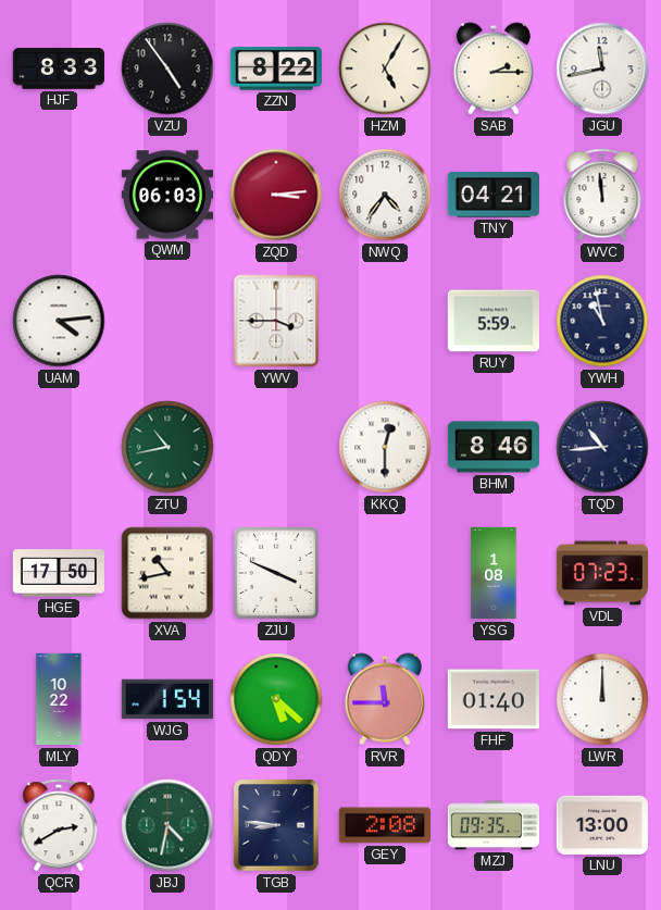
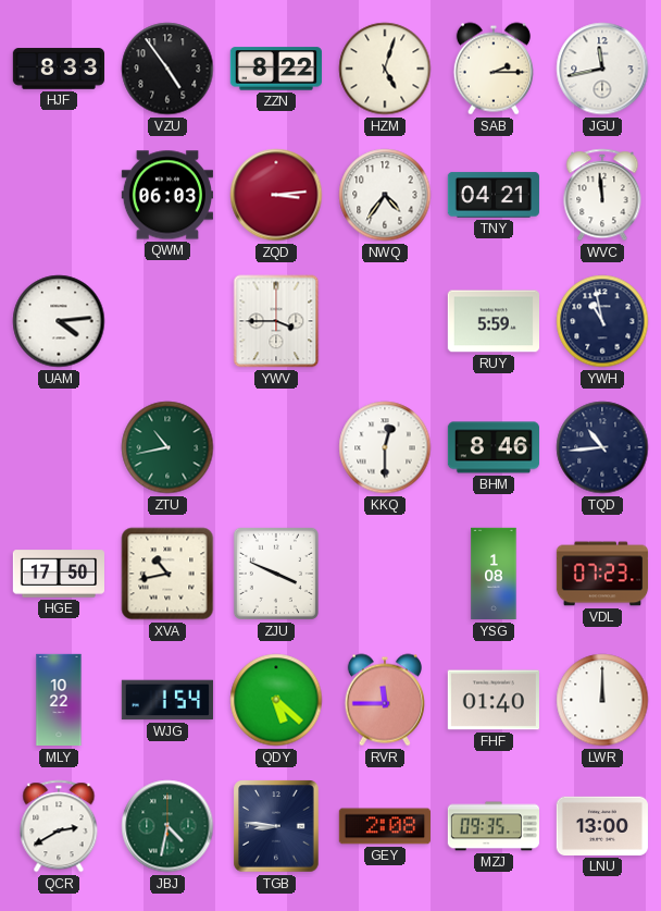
HZM: 5:05 -> 5:03 (385, 69)
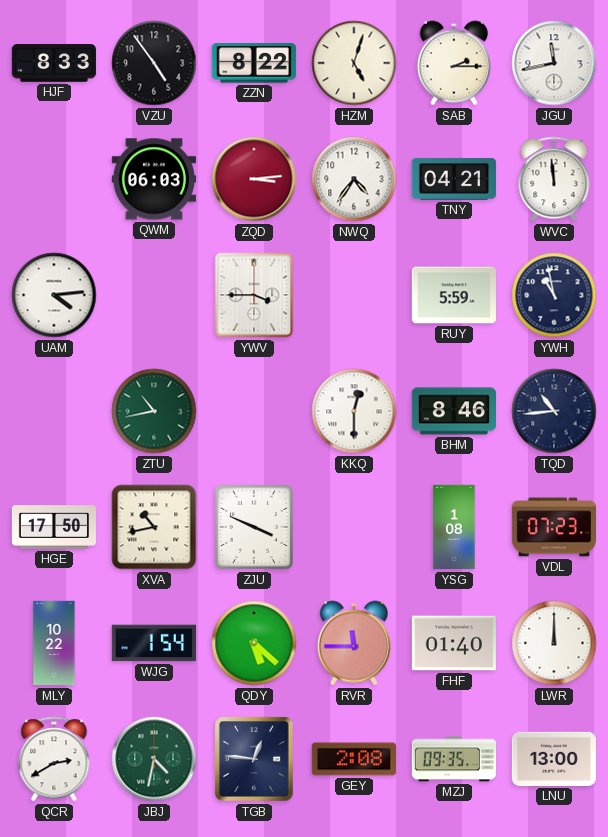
TGB: 8:46 -> 12:46 (254, 759)
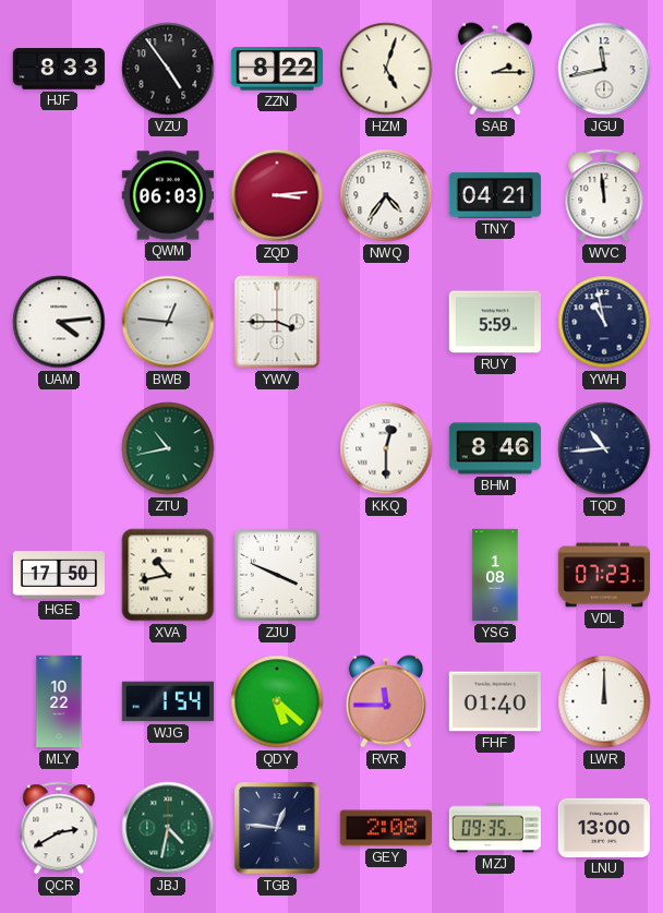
BWB: none -> 12:46 (168, 322)
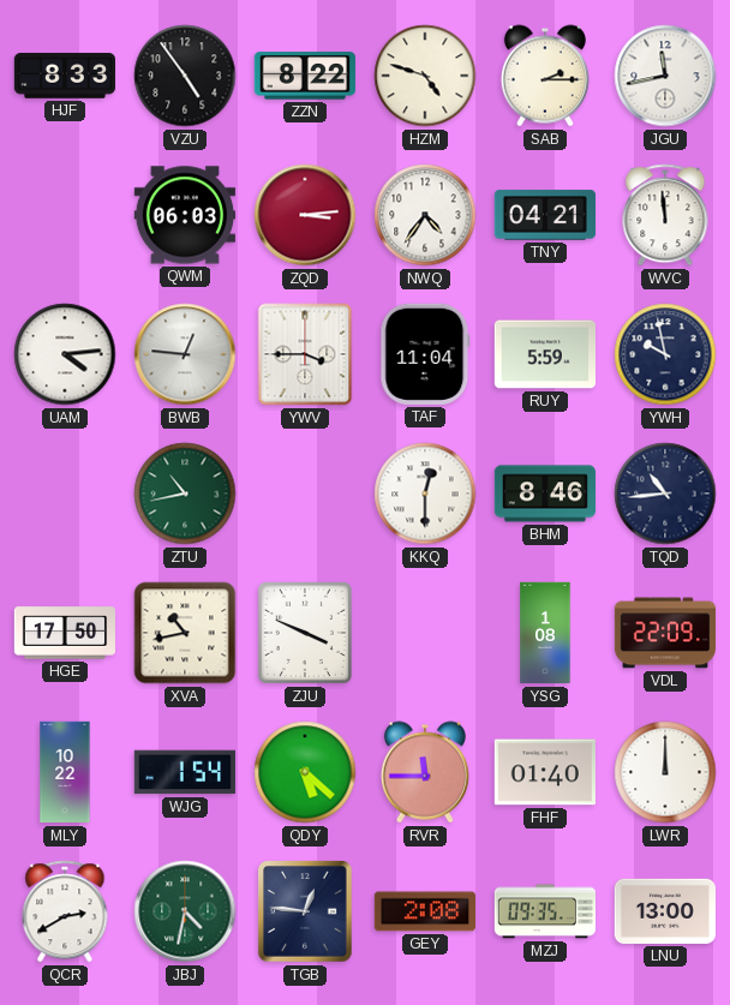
HZM: 5:03 -> 4:48 (425, 76)
TAF: none -> 11:04 (425, 354)
YWH: 10:58 -> 9:58 (665, 354)
VDL: 07:23 -> 22:09 (664, 633)
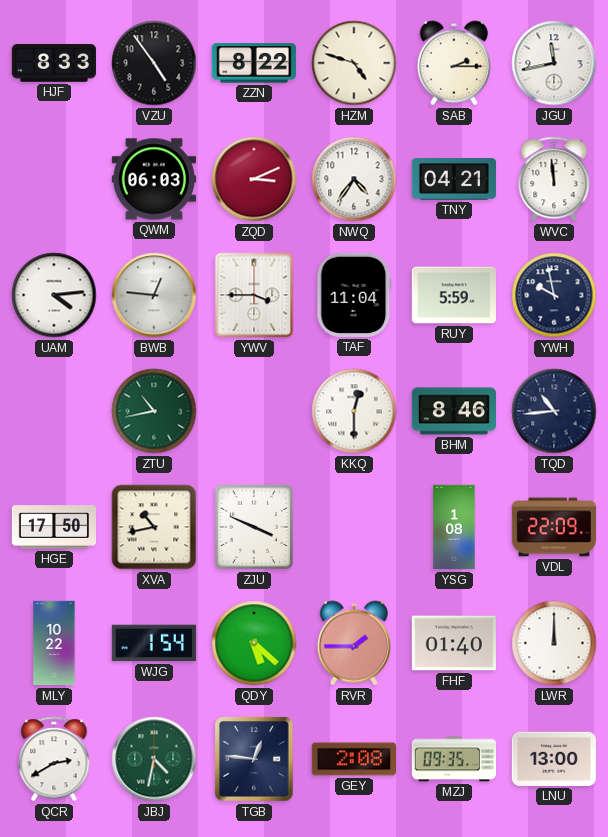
ZQD: 3:14 -> 3:11 (254, 179)
RVR: 11:45 -> 1:45 (354, 643)
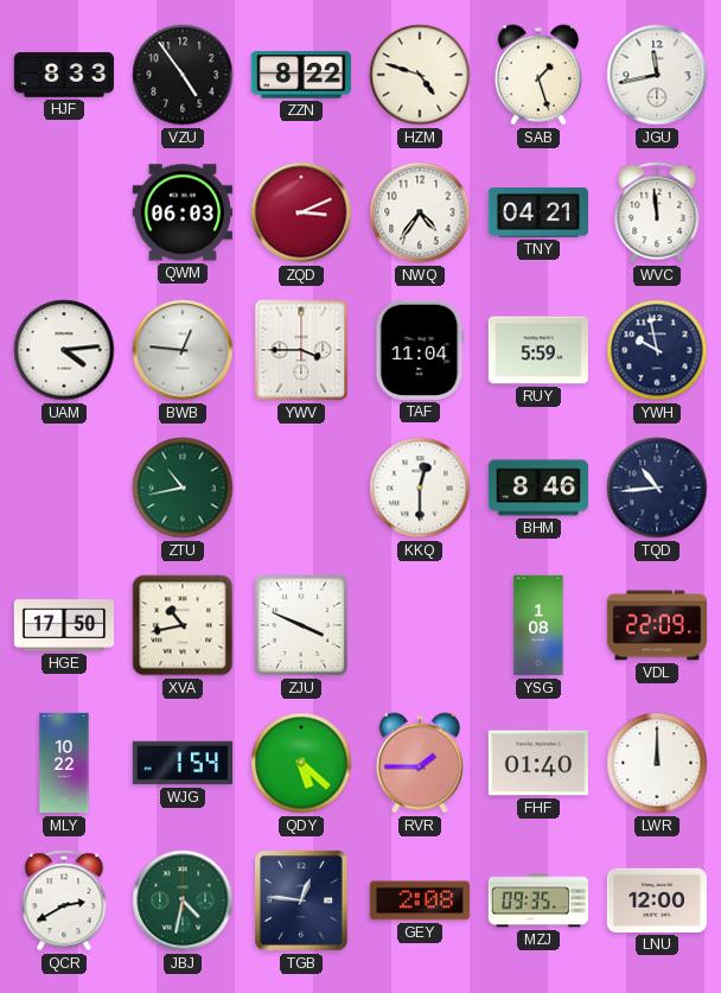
SAB: 2:15 -> 1:27 (538, 75)
LNU: 13:00 -> 12:00 (656, 900)
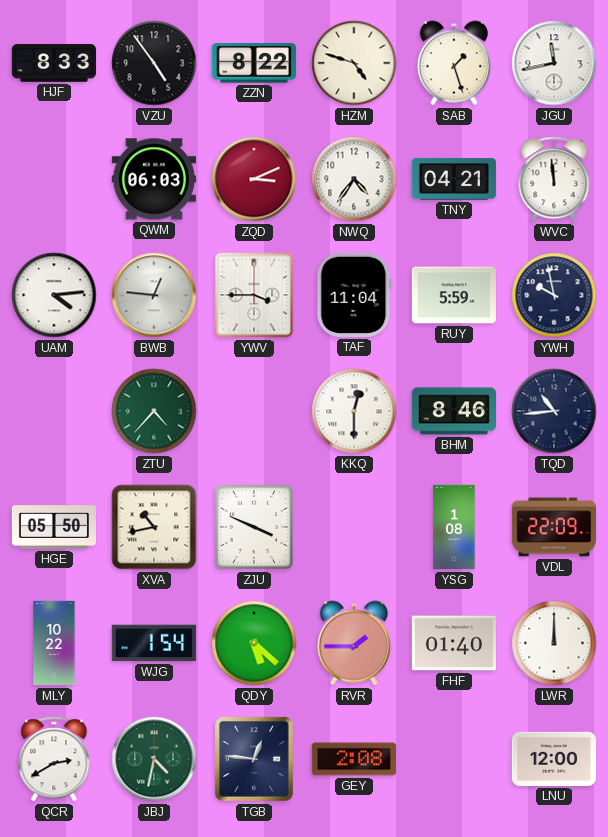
ZTU: 10:43 -> 4:37 (154, 411)
HGE: 17:50 -> 05:50 (54, 527)
MZJ: 09:35 -> none (537, 900)
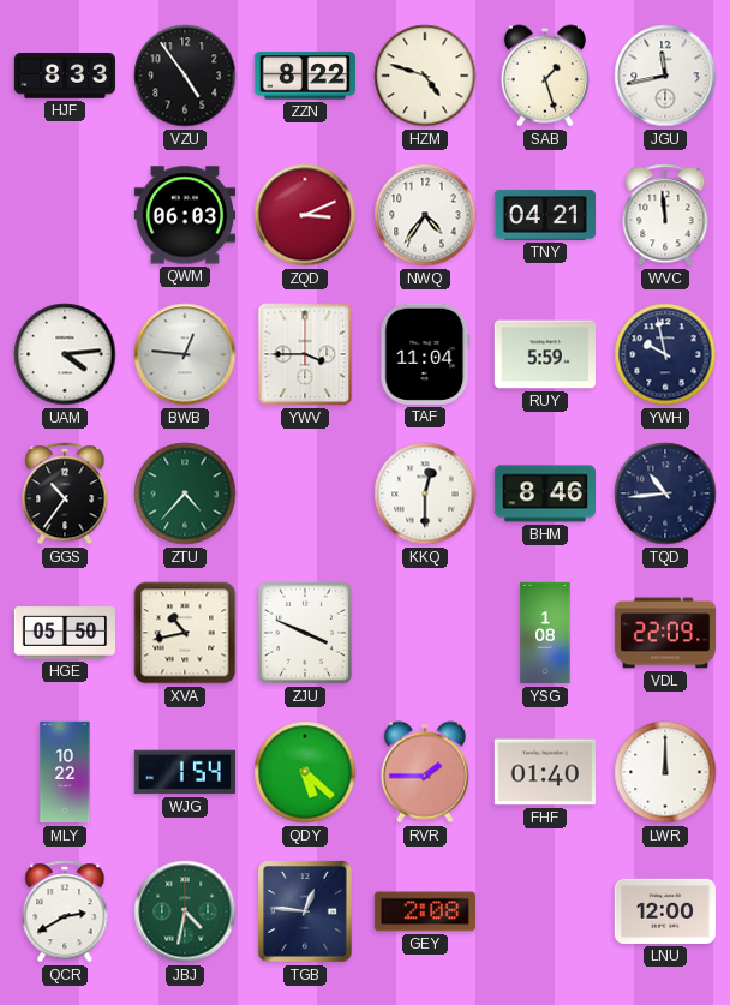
GGS: none -> 10:36 (65, 493)
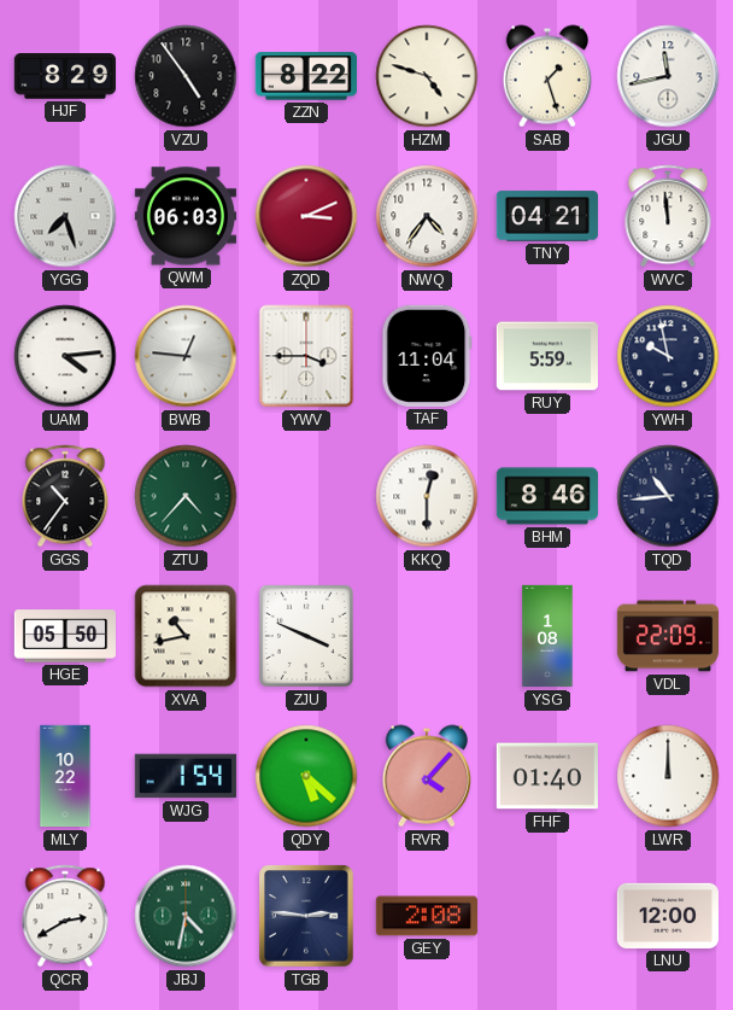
HJF: 8:33 -> 8:29 (64, 76)
YGG: none -> 7:27 (65, 216)
RVR: 1:45 -> 4:07 (427, 776)
TGB: 12:46 -> 2:46 (306, 916)
